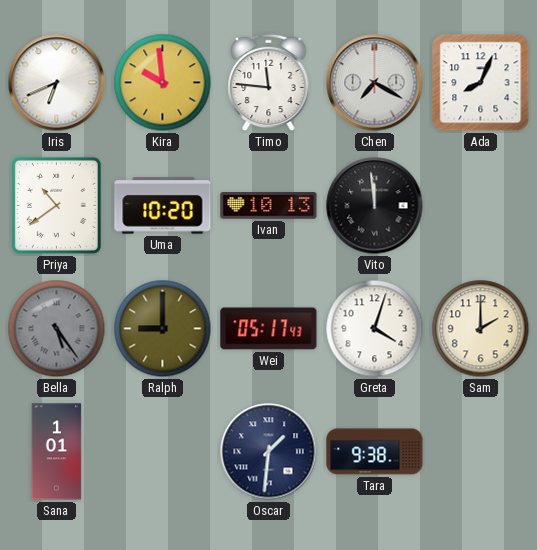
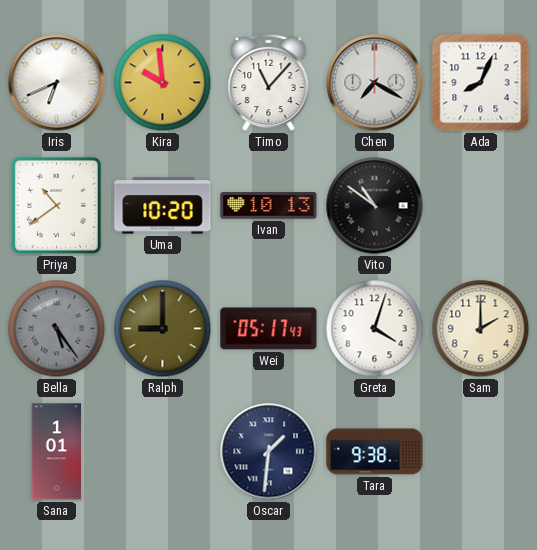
Timo: 11:46 -> 11:07 (269, 83)
Vito: 11:59 -> 10:51 (375, 206)
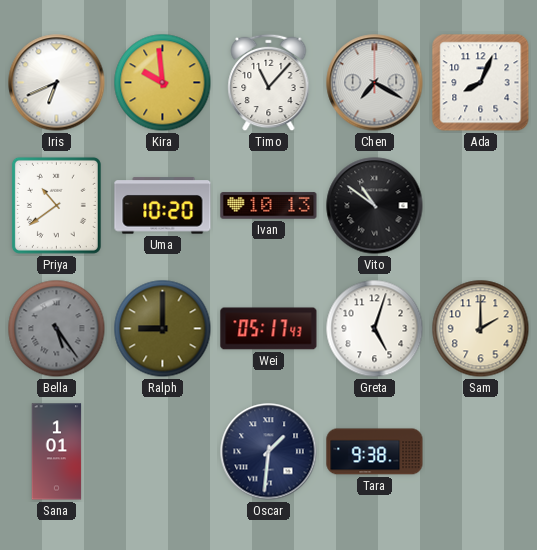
Greta: 4:03 -> 5:03 (375, 329)
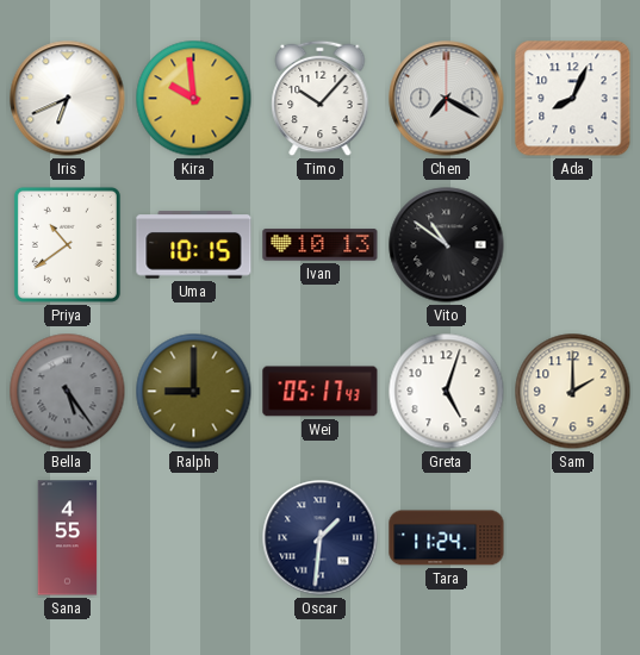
Timo: 11:07 -> 10:07 (321, 99)
Uma: 10:20 -> 10:15 (194, 245)
Sana: 1:01 -> 4:55 (68, 538)
Tara: 9:38 -> 11:24 (447, 538)
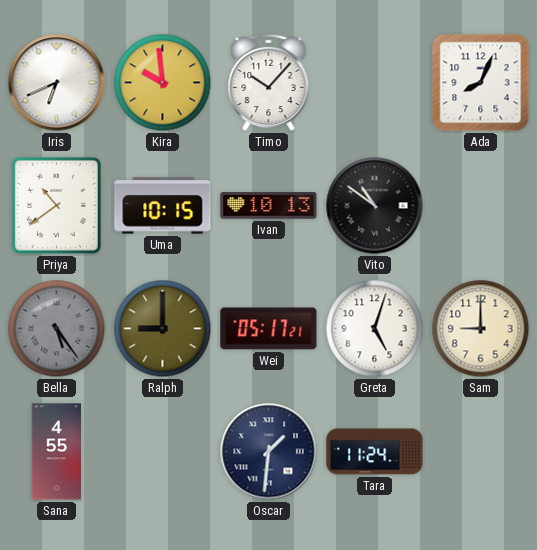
Chen: 7:20 -> none (447, 99)
Wei: 05:17:43 -> 05:17:21 (269, 329)
Sam: 2:00 -> 9:00 (481, 329)
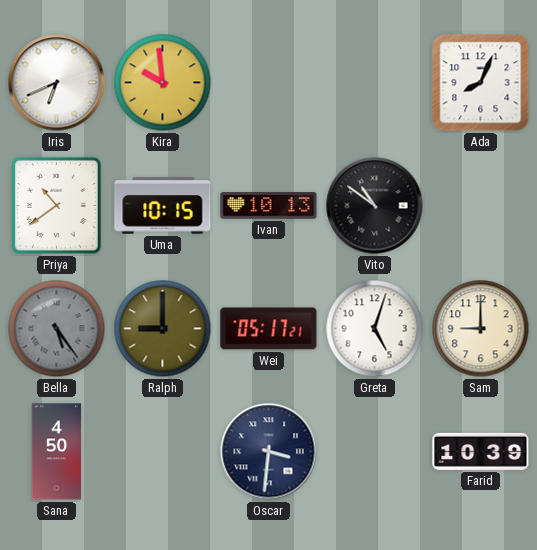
Timo: 10:07 -> none (269, 83)
Sana: 4:55 -> 4:50 (57, 452)
Oscar: 1:31 -> 3:31 (269, 452)
Tara: 11:24 -> none (375, 452)
Farid: none -> 10:39 (481, 451)
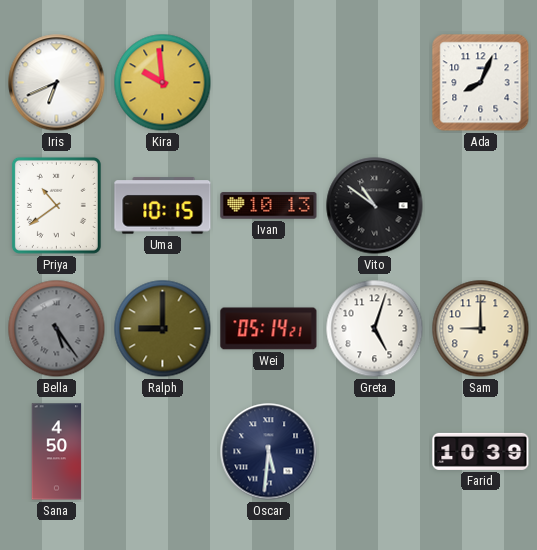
Wei: 05:17 -> 05:14 (269, 329)
Oscar: 3:31 -> 5:31 (269, 452)
